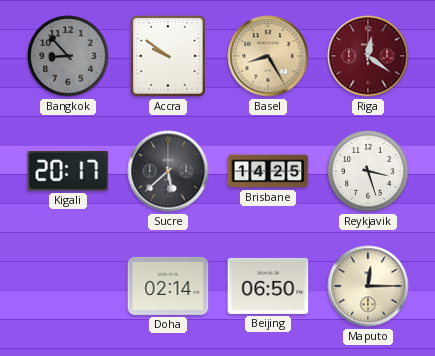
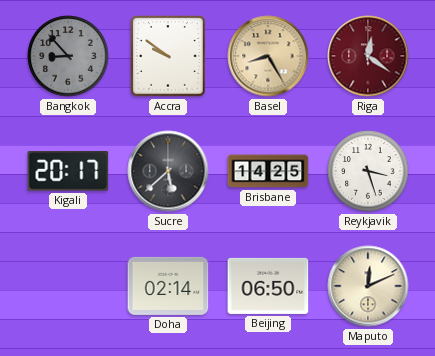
Maputo: 12:15 -> 12:11 (368, 286)
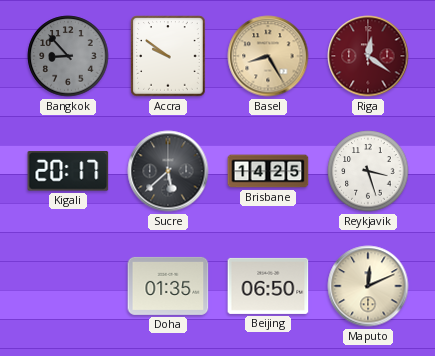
Doha: 02:14 -> 01:35 (168, 286)
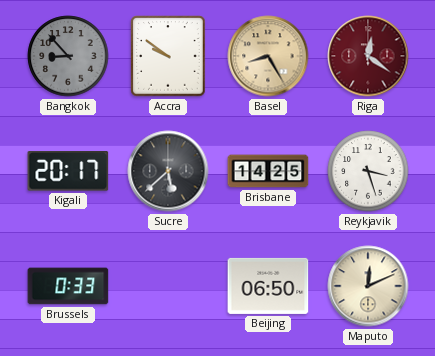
Brussels: none -> 0:33 (68, 286)
Doha: 01:35 -> none (168, 286)
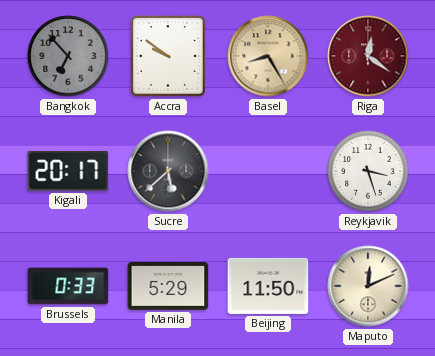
Bangkok: 8:53 -> 6:53 (68, 56)
Brisbane: 14:25 -> none (268, 171)
Manila: none -> 5:29 (168, 286)
Beijing: 06:50 -> 11:50 (268, 286)
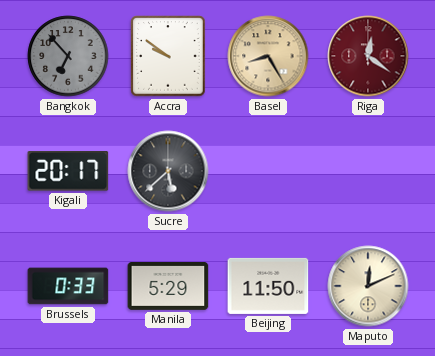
Reykjavik: 3:27 -> none (368, 171)
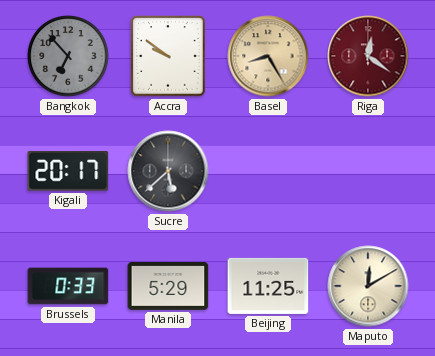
Beijing: 11:50 -> 11:25 (268, 286)
Maputo: 12:11 -> 12:10 (368, 286)
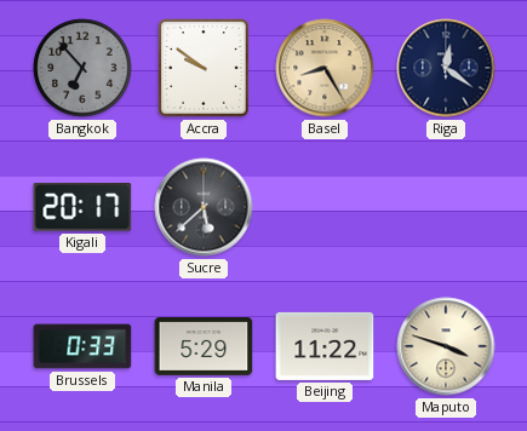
Riga dial: burgundy -> navy (446, 68)
Beijing: 11:25 -> 11:22 (325, 346)
Maputo: 12:10 -> 3:48 (446, 346)
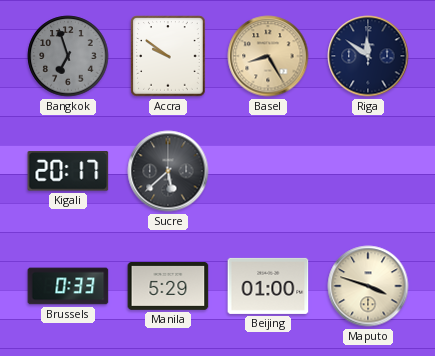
Bangkok: 6:53 -> 6:57 (68, 56)
Riga: 12:21 -> 11:51 (368, 56)
Beijing: 11:22 -> 01:00 (268, 286)
